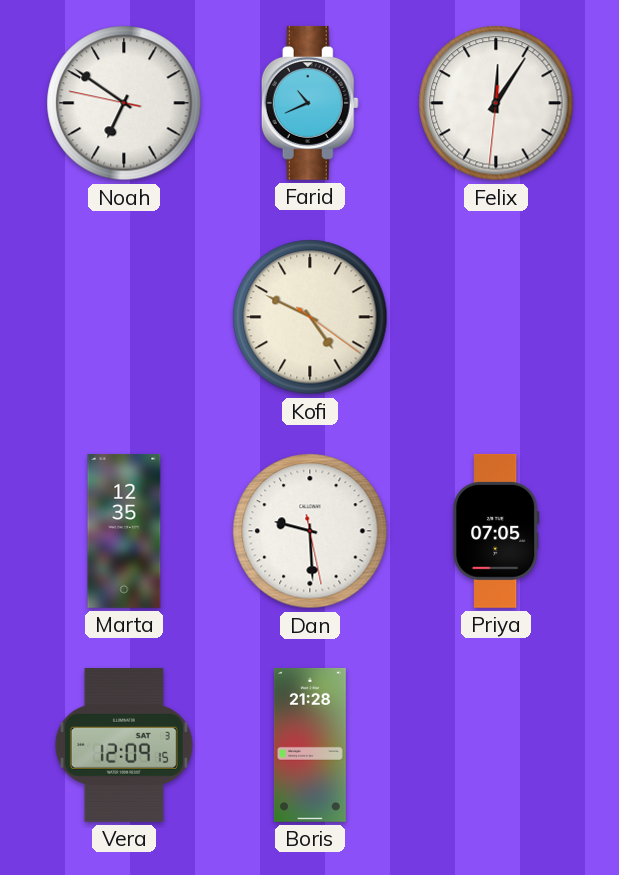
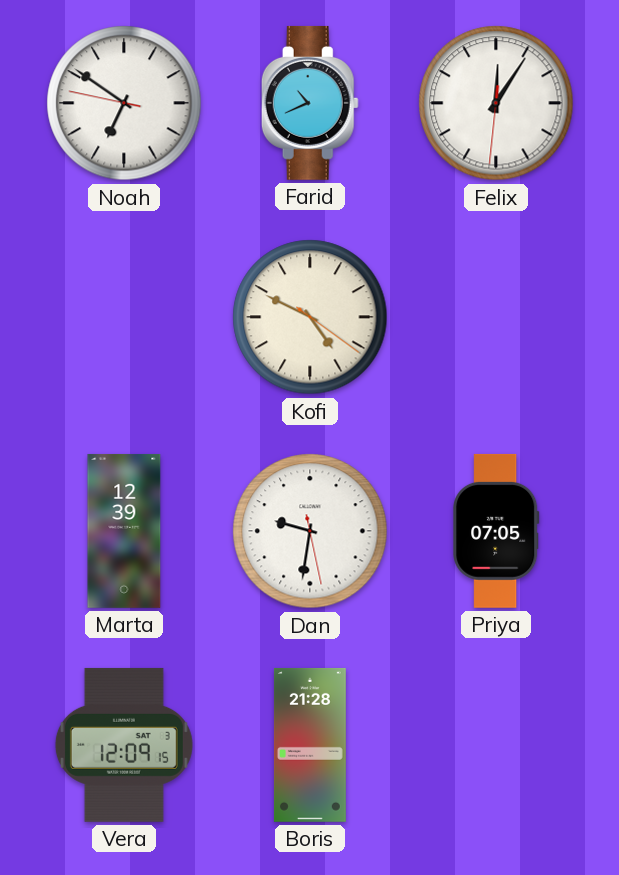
Marta: 12:35 -> 12:39 (124, 531)
Dan: 9:29 -> 9:31 (310, 531)
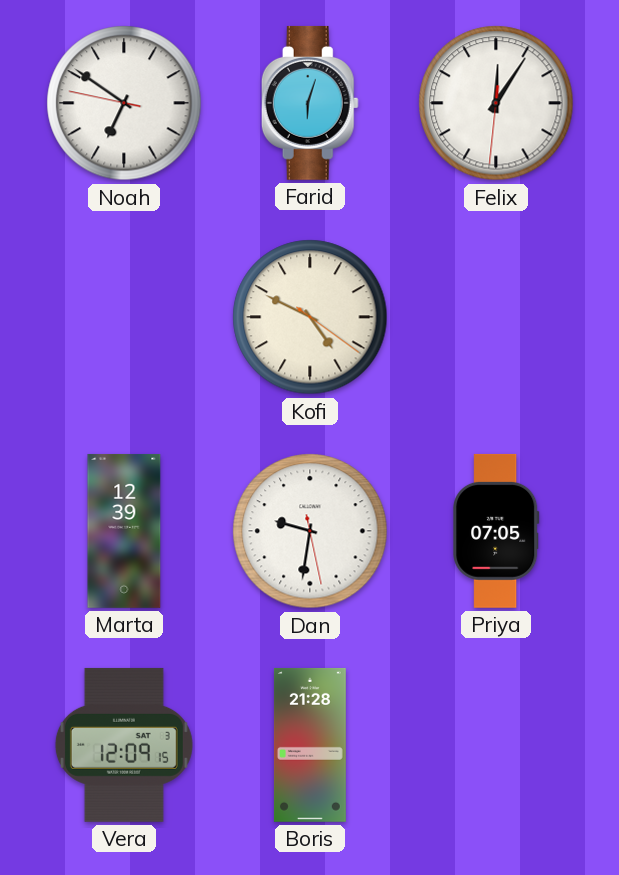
Farid: 10:41 -> 6:03 (310, 103)
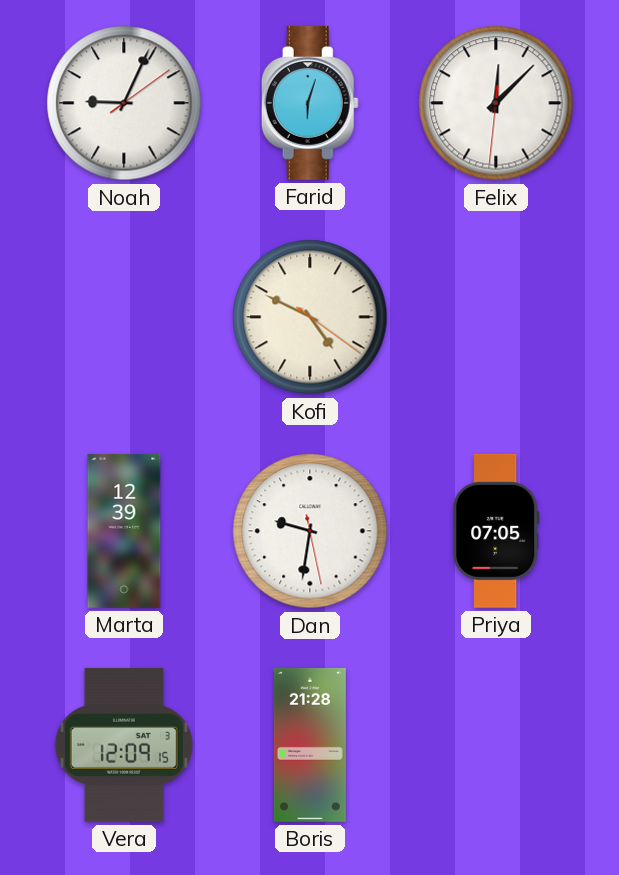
Noah: 6:50 -> 9:04 (124, 103)
Felix: 12:05 -> 12:07 (496, 103)
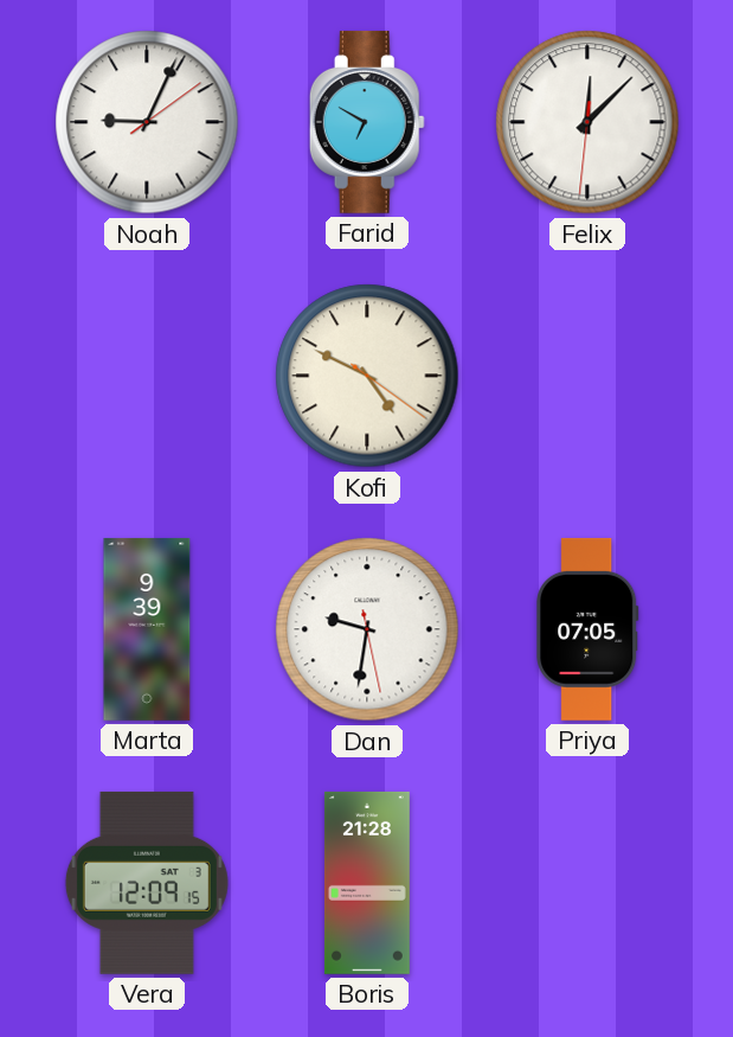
Farid: 6:03 -> 6:50 (367, 122)
Marta: 12:39 -> 9:39 (147, 629)
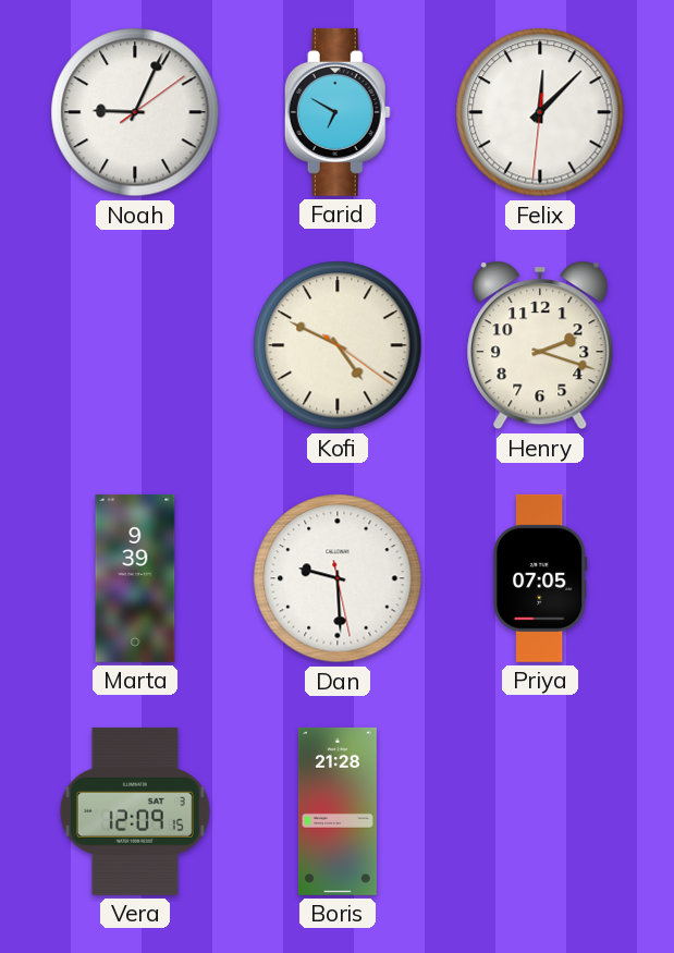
Henry: none -> 2:18 (540, 345)
Dan: 9:31 -> 9:29 (338, 578)
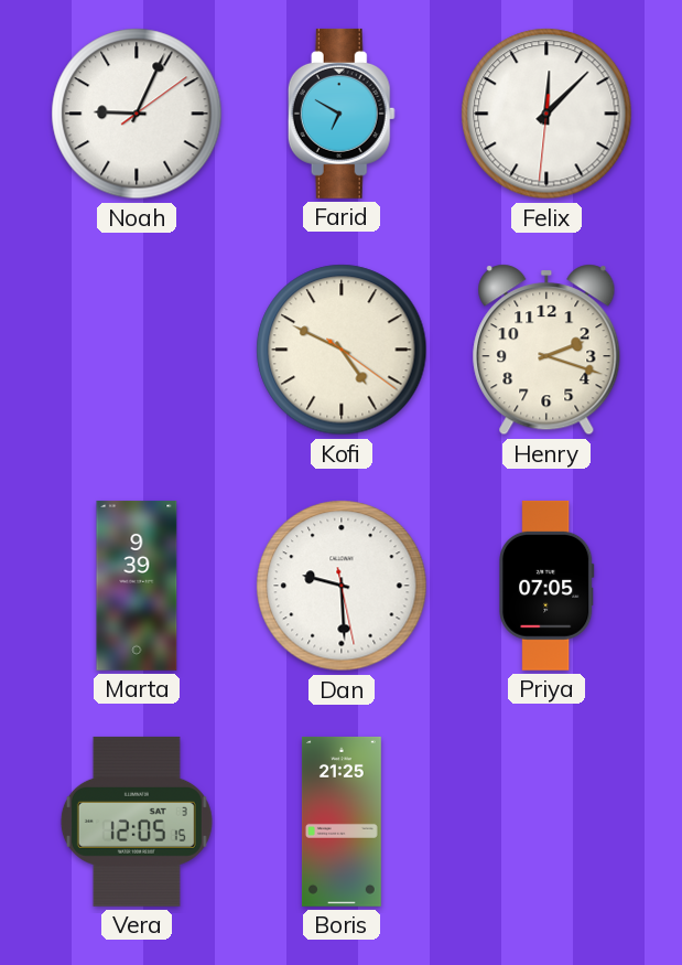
Vera: 12:09 -> 12:05 (137, 822)
Boris: 21:28 -> 21:25 (342, 822)
